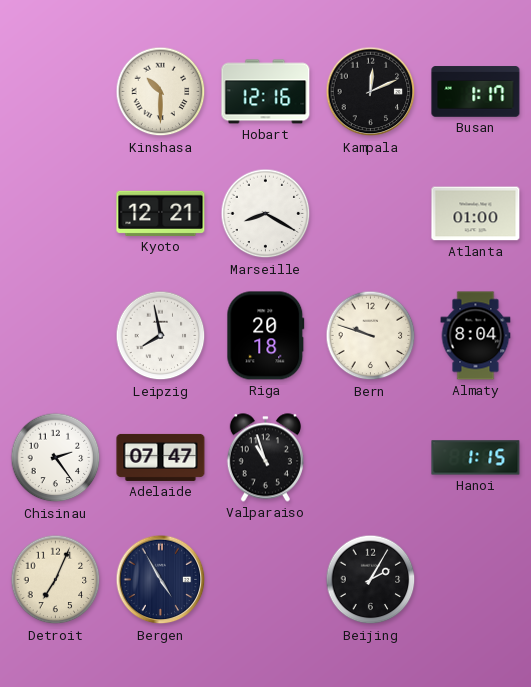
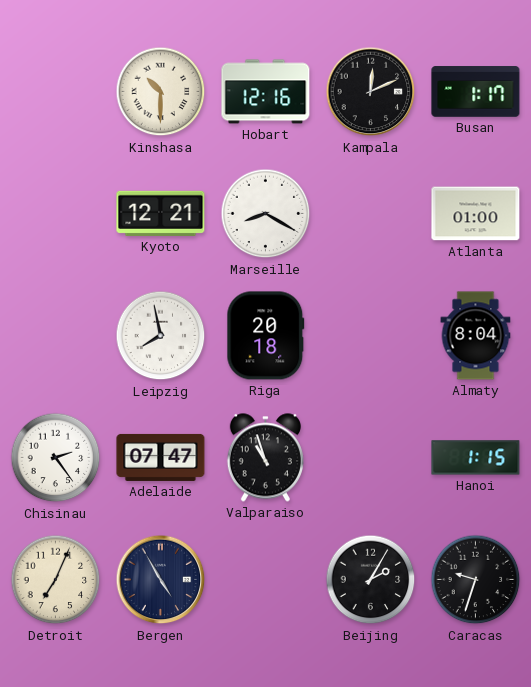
Bern: 9:48 -> none (371, 336)
Caracas: none -> 9:33 (476, 580)
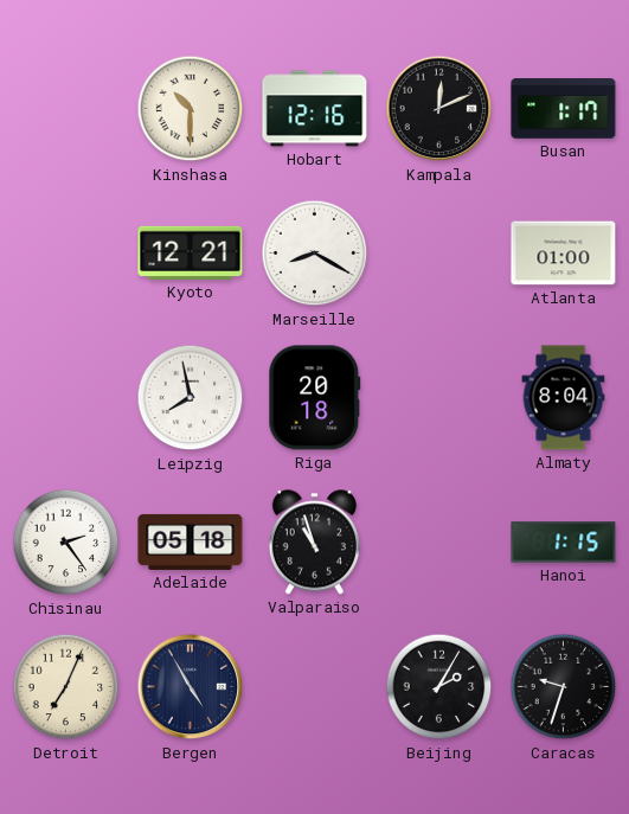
Adelaide: 07:47 -> 05:18 (191, 541)
